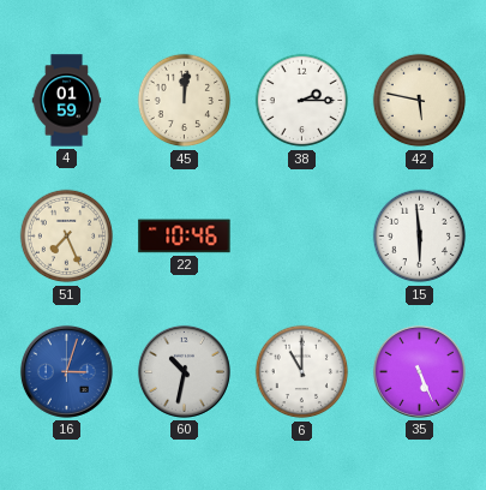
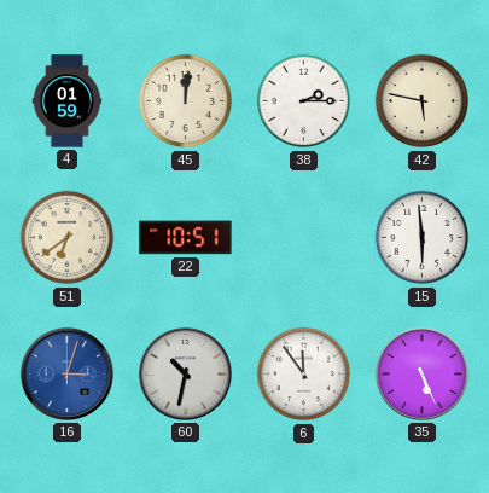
51: 7:26 -> 6:39 (68, 238)
22: 10:46 -> 10:51 (186, 238)
6: 11:00 -> 11:54 (304, 375)
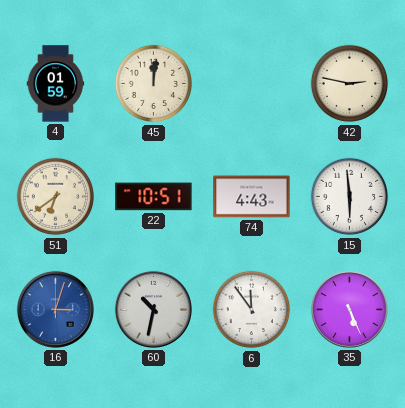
38: 2:15 -> none (304, 101)
42: 5:47 -> 2:47 (350, 84)
74: none -> 4:43 (252, 197)
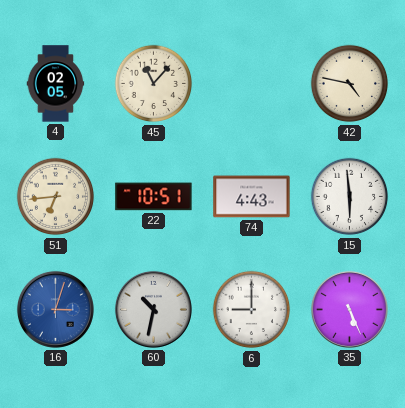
4: 01:59 -> 02:05 (56, 84)
45: 12:01 -> 11:07 (154, 84)
42: 2:47 -> 4:47 (350, 84)
51: 6:39 -> 6:44 (56, 197)
6: 11:54 -> 9:00 (252, 310)
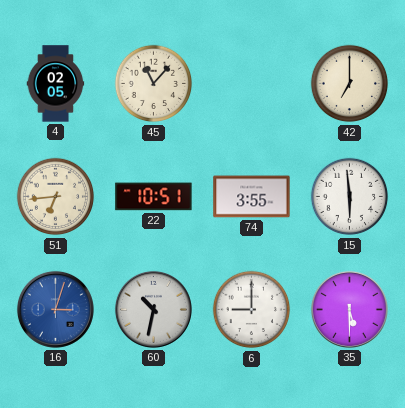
42: 4:47 -> 7:00 (350, 84)
74: 4:43 -> 3:55 (252, 197)
35: 5:26 -> 5:30 (349, 309)
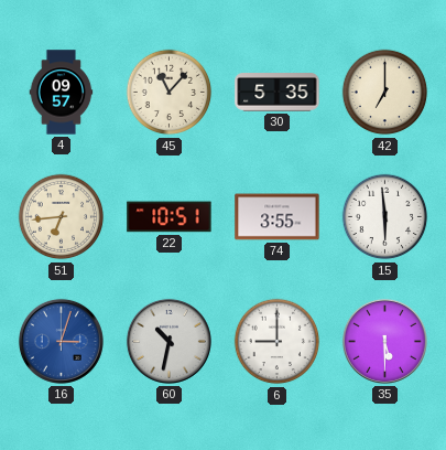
4: 02:05 -> 09:57 (62, 93)
30: none -> 5:35 (278, 93)
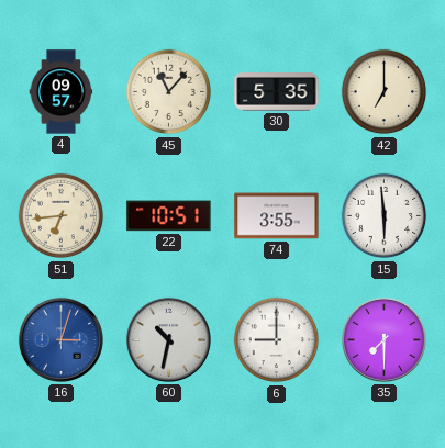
35: 5:30 -> 7:30 (383, 339)
